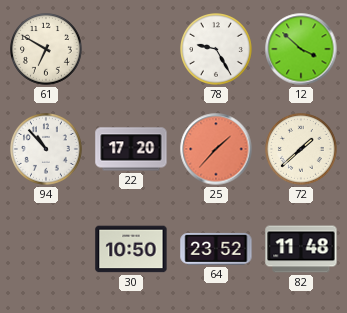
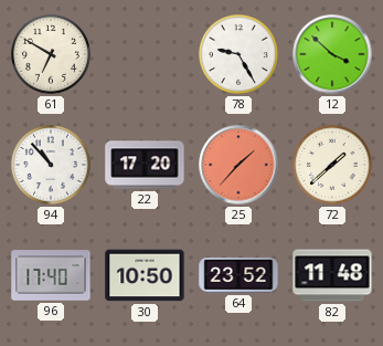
96: none -> 17:40 (51, 275)
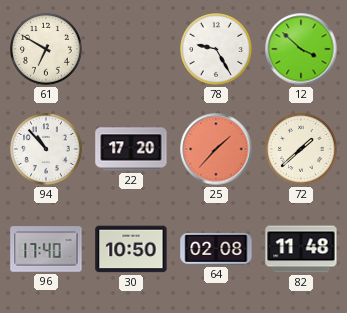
64: 23:52 -> 02:08 (216, 249)
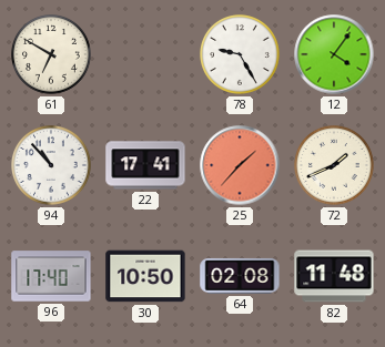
12: 3:52 -> 4:06 (334, 54)
22: 17:20 -> 17:41 (145, 165)
72: 1:38 -> 1:41 (335, 166)
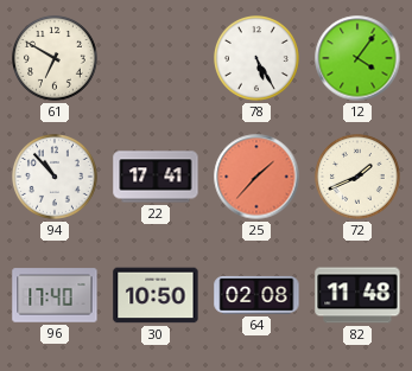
78: 9:25 -> 5:25 (258, 59)
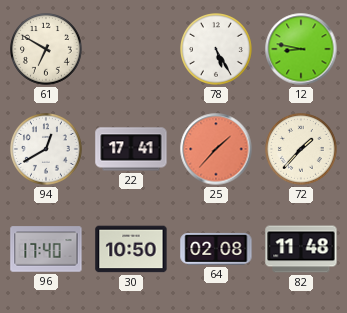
12: 4:06 -> 8:47 (301, 49)
94: 10:53 -> 12:40 (47, 150)
72: 1:41 -> 1:37 (302, 150)
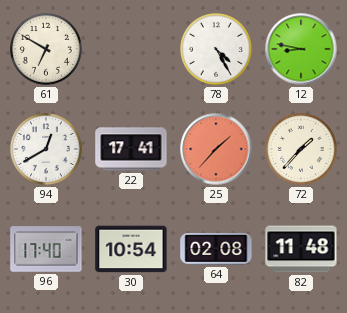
78: 5:25 -> 4:25 (217, 50)
30: 10:50 -> 10:54 (131, 249)
